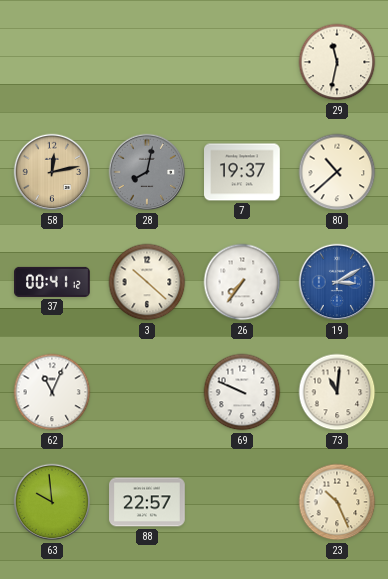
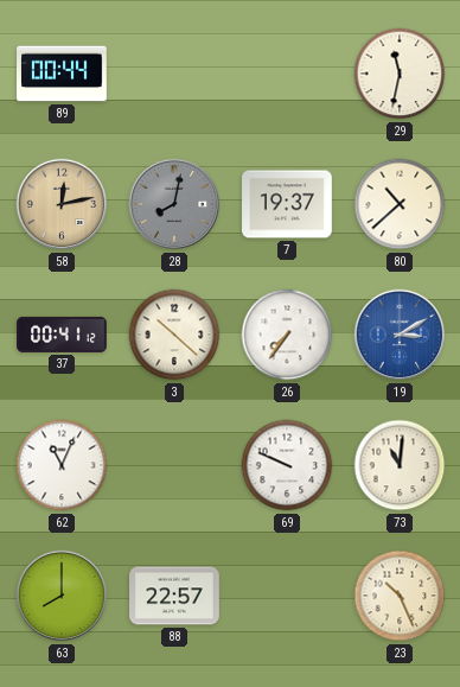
89: none -> 00:44 (62, 74)
63: 9:59 -> 8:00 (62, 596)
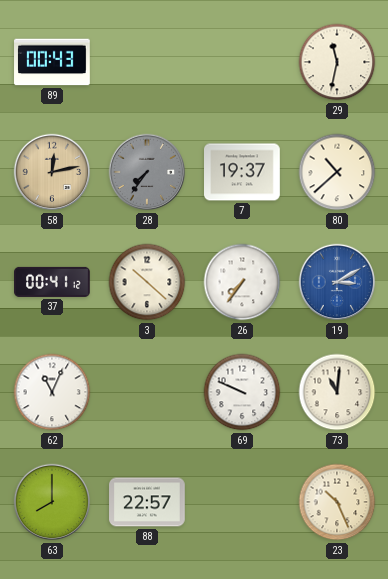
89: 00:44 -> 00:43 (52, 62)
28: 8:02 -> 7:36 (147, 172)
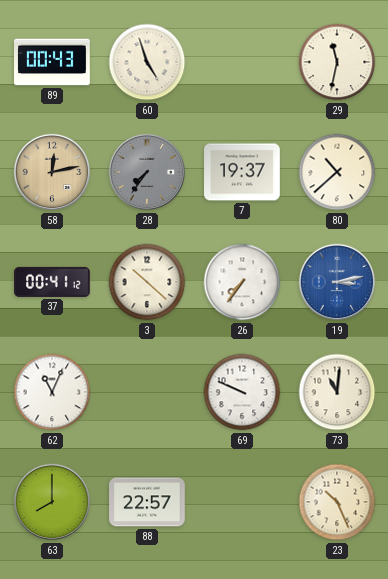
60: none -> 4:57 (147, 62)
19: 3:10 -> 3:13 (337, 282)
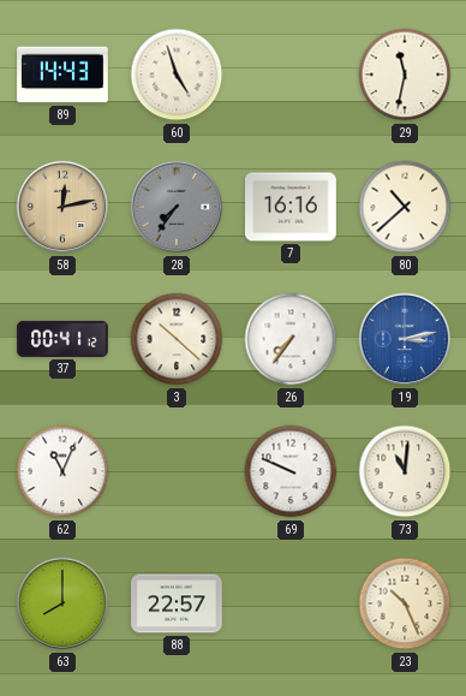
89: 00:43 -> 14:43 (62, 75)
7: 19:37 -> 16:16 (292, 207)
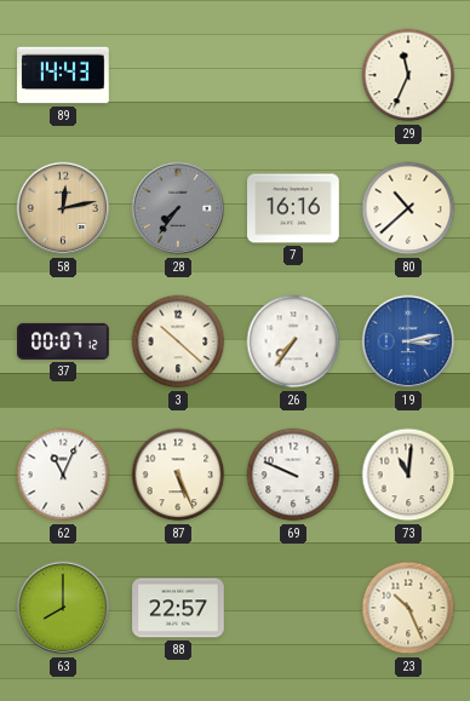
60: 4:57 -> none (177, 75)
29: 11:32 -> 11:34 (408, 75)
37: 00:41 -> 00:07 (63, 341)
87: none -> 5:26 (178, 475)
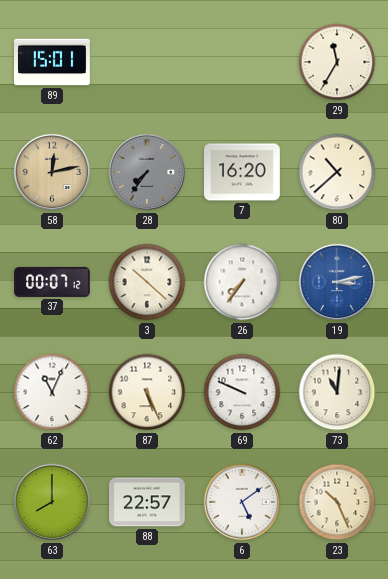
89: 14:43 -> 15:01 (52, 62)
29: 11:34 -> 11:35 (337, 62)
7: 16:16 -> 16:20 (243, 172)
6: none -> 5:09 (242, 502)
